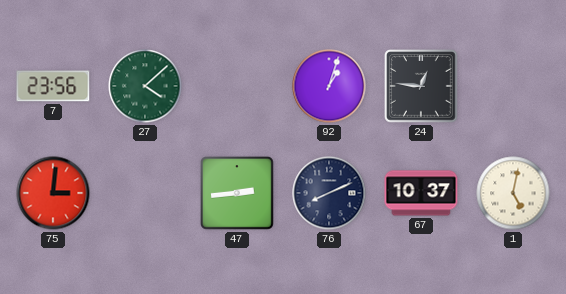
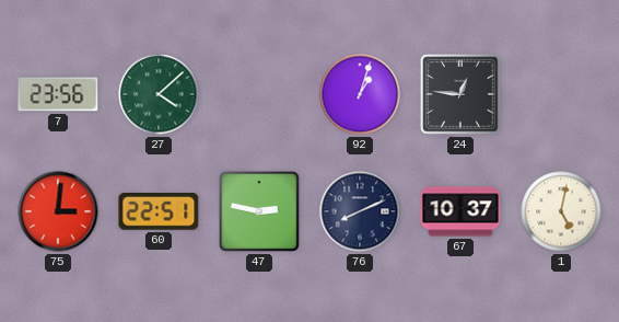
60: none -> 22:51 (159, 212)
47: 2:44 -> 2:47 (260, 212)
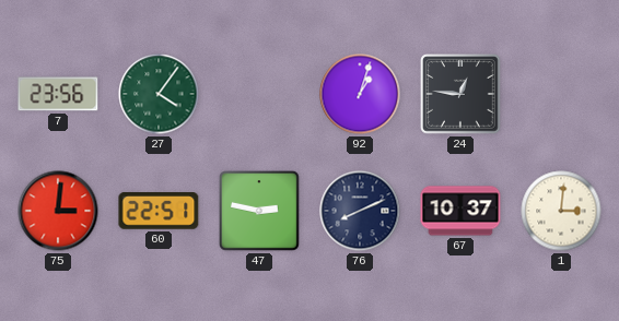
27: 4:08 -> 4:06 (159, 94)
1: 5:02 -> 3:01 (561, 211)
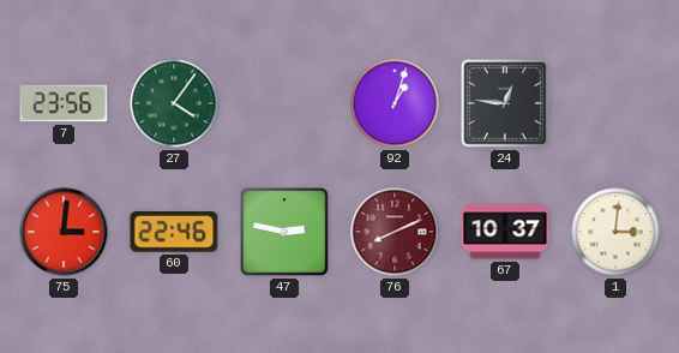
60: 22:51 -> 22:46 (174, 233)
76 dial: navy -> burgundy (395, 232)
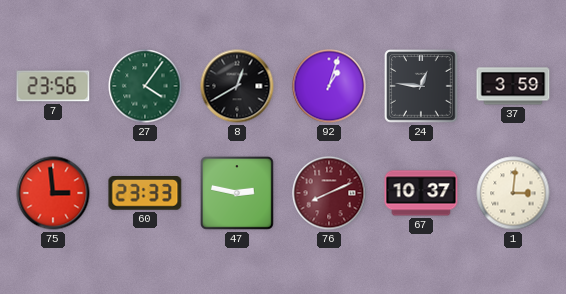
8: none -> 12:40 (237, 86)
37: none -> 3:59 (513, 86)
75: 3:01 -> 2:59 (53, 193)
60: 22:46 -> 23:33 (145, 194)
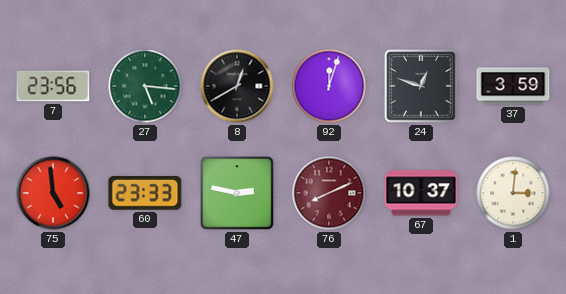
27: 4:06 -> 5:16 (145, 86)
92: 1:03 -> 12:03 (329, 86)
24: 12:46 -> 12:48 (422, 87)
75: 2:59 -> 4:59 (53, 193)
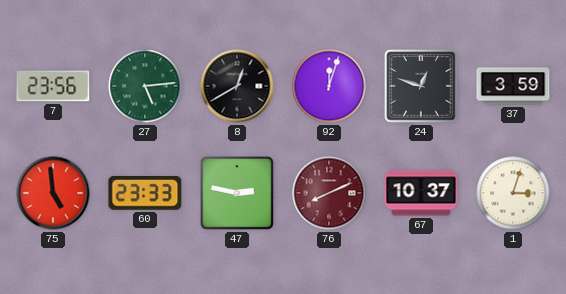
27: 5:16 -> 5:14 (145, 86)
1: 3:01 -> 3:03 (513, 193)
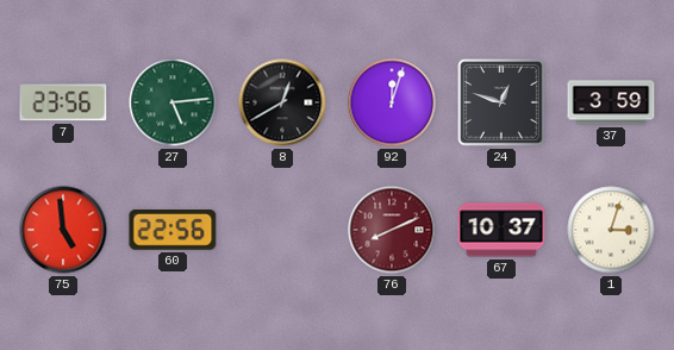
60: 23:33 -> 22:56 (173, 231)
47: 2:47 -> none (238, 194)
